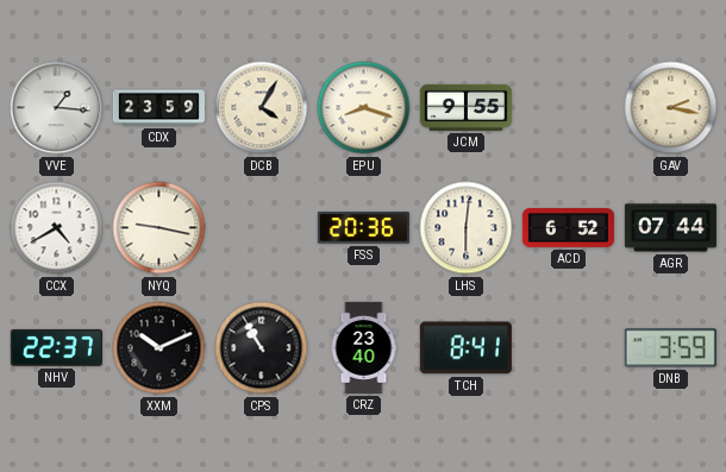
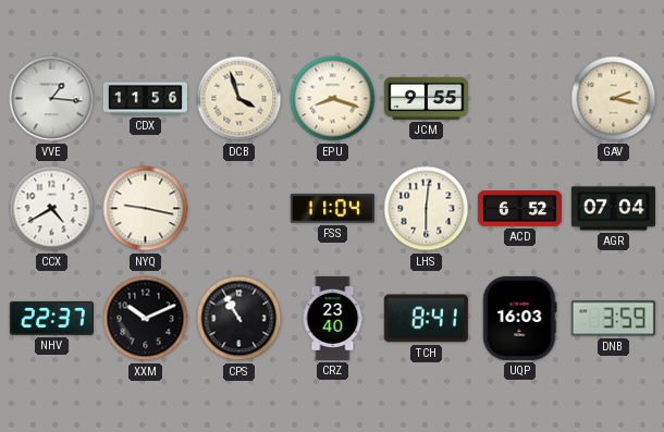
CDX: 23:59 -> 11:56 (145, 99)
DCB: 4:05 -> 3:57 (239, 99)
FSS: 20:36 -> 11:04 (332, 209)
AGR: 07:44 -> 07:04 (613, 209)
UQP: none -> 16:03 (520, 318)
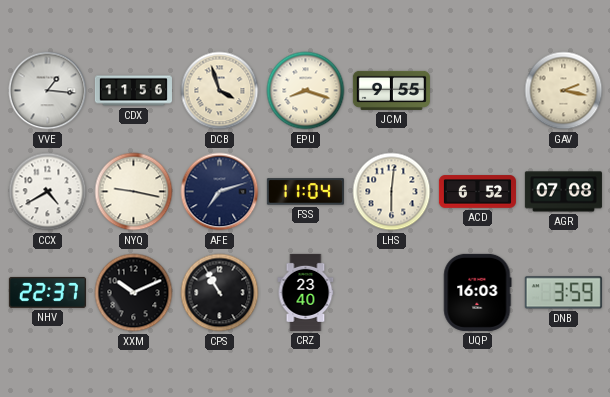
AFE: none -> 7:12 (220, 192)
AGR: 07:04 -> 07:08 (563, 192)
TCH: 8:41 -> none (426, 319)
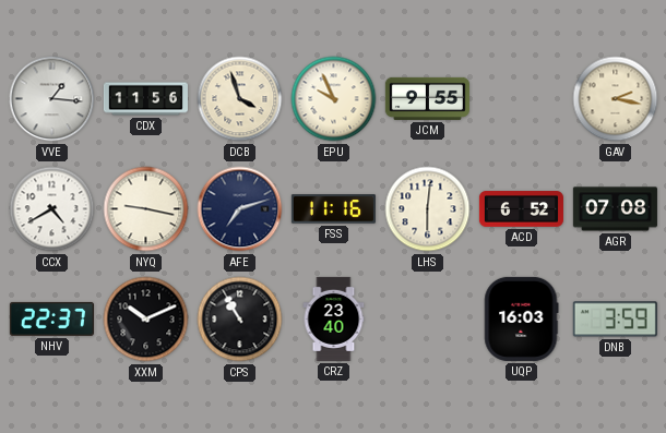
EPU: 8:18 -> 9:56 (334, 99)
FSS: 11:04 -> 11:16 (333, 209)
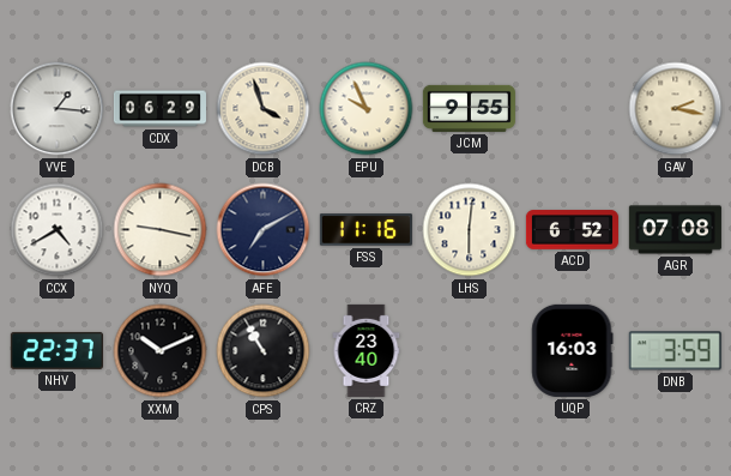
CDX: 11:56 -> 06:29 (159, 109)
AFE: 7:12 -> 7:10 (264, 230)
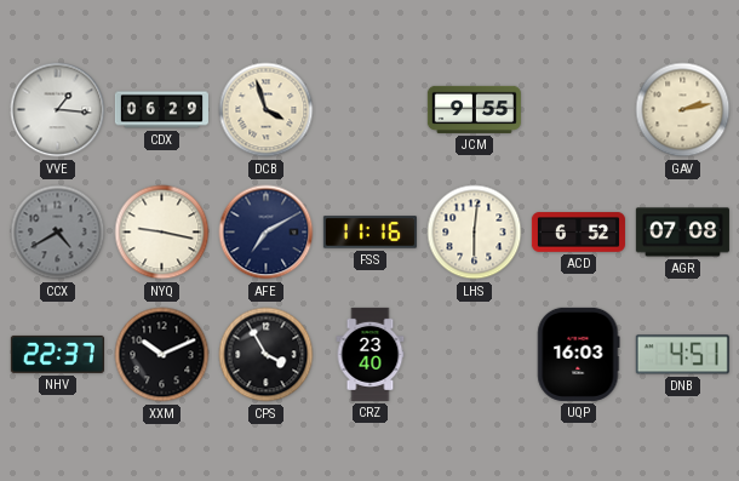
EPU: 9:56 -> none (367, 109)
GAV: 2:17 -> 2:13 (683, 110)
CCX dial: white -> grey (58, 233)
CPS: 10:55 -> 3:55 (267, 355)
DNB: 3:59 -> 4:51 (682, 355)
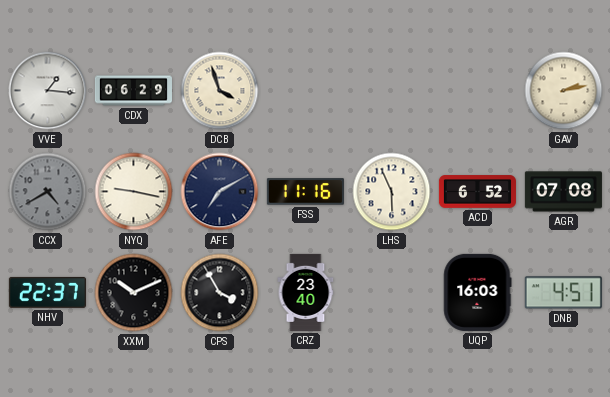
JCM: 9:55 -> none (474, 109)
LHS: 6:01 -> 5:56 (392, 192)
